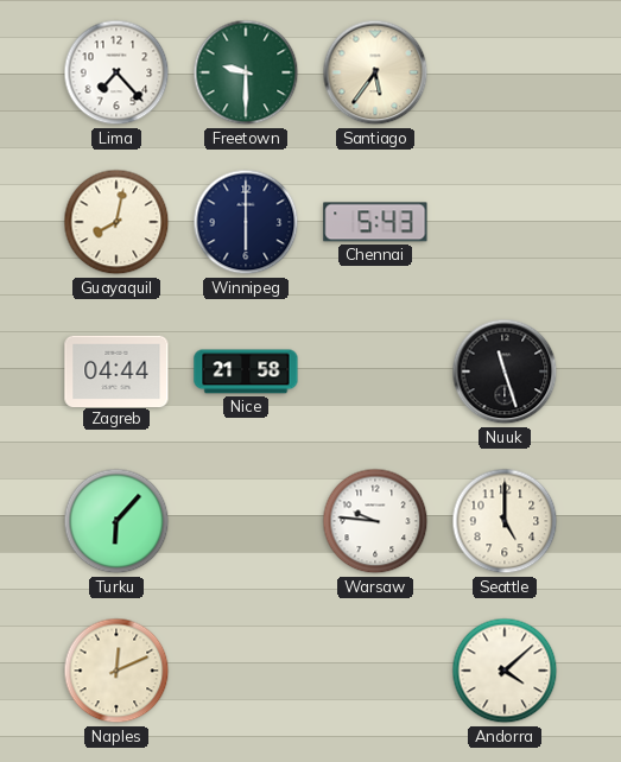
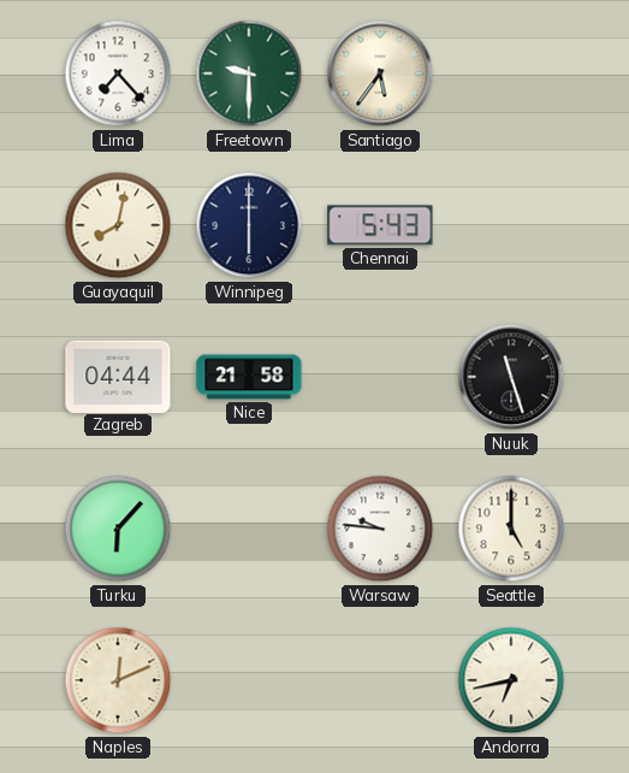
Andorra: 4:08 -> 6:43 (511, 680)
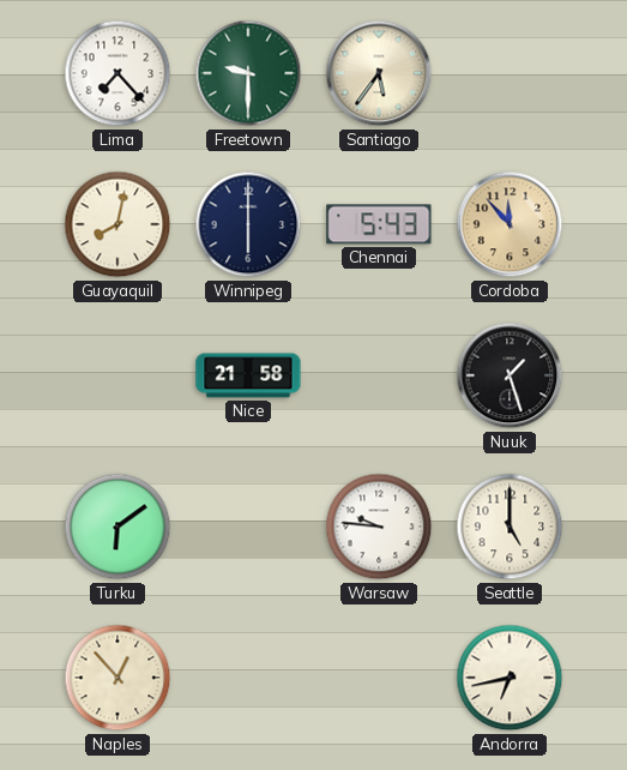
Cordoba: none -> 11:53 (510, 224)
Zagreb: 04:44 -> none (118, 376)
Nuuk: 11:27 -> 1:27 (510, 375)
Turku: 6:07 -> 6:09 (117, 527)
Naples: 12:11 -> 12:53 (117, 678)
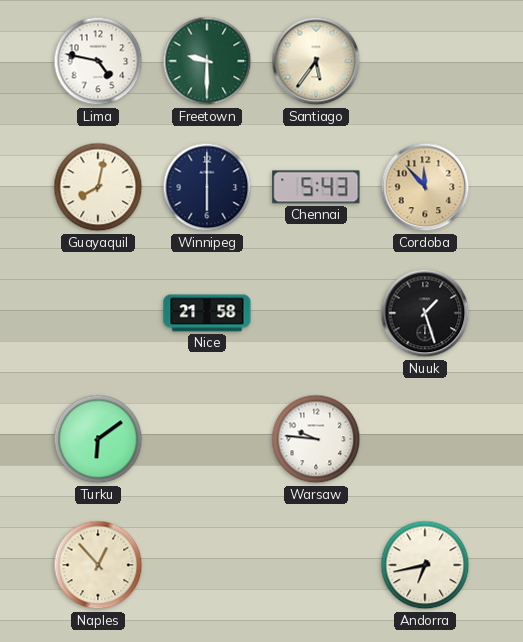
Lima: 7:23 -> 4:47 (98, 61)
Seattle: 5:00 -> none (510, 527)
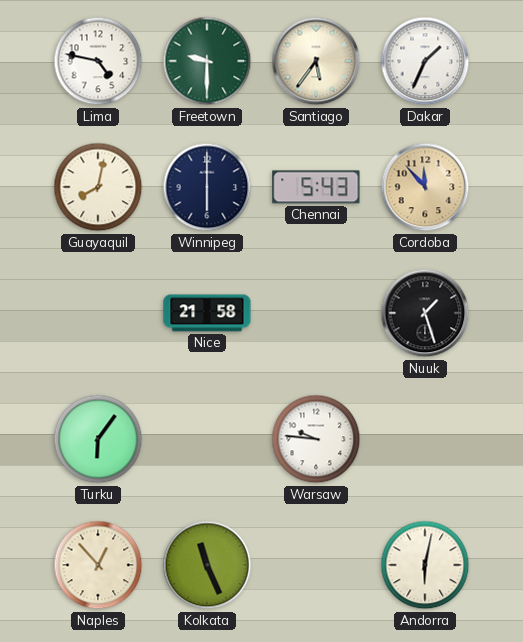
Dakar: none -> 1:34 (425, 61)
Turku: 6:09 -> 6:06 (98, 439)
Kolkata: none -> 11:26 (207, 565)
Andorra: 6:43 -> 6:02 (425, 565)
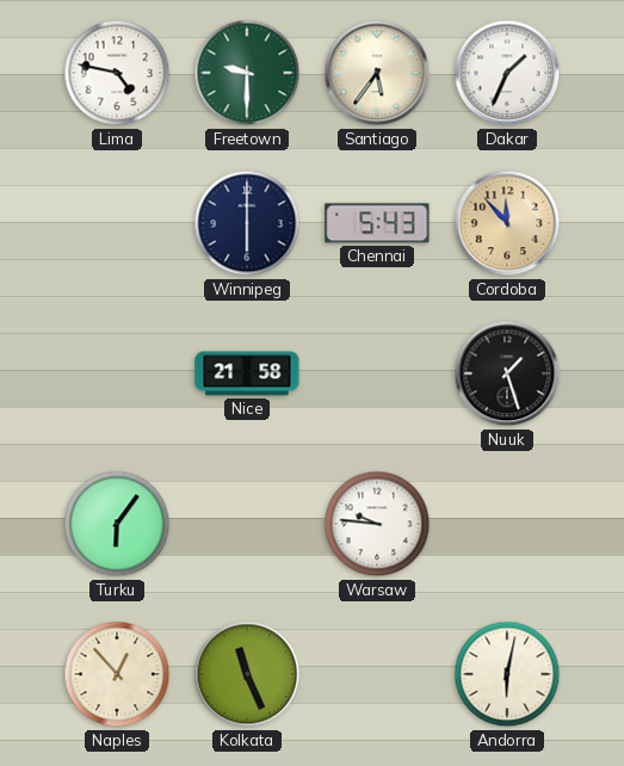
Guayaquil: 8:02 -> none (98, 187)
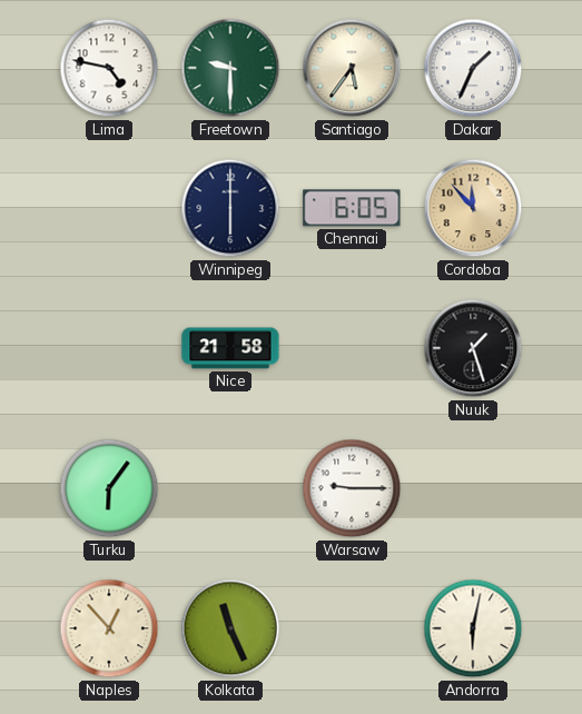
Chennai: 5:43 -> 6:05 (352, 208)
Warsaw: 9:46 -> 9:15 (352, 488)
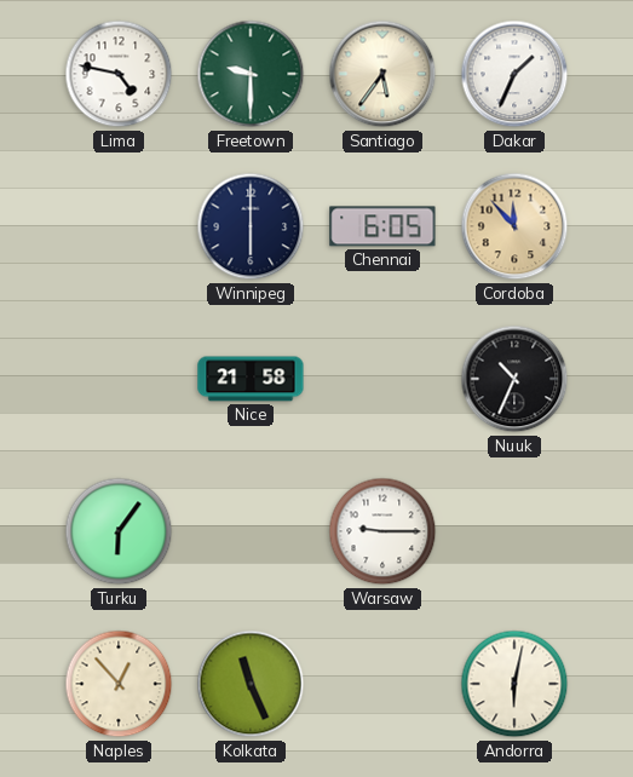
Nuuk: 1:27 -> 10:34 (514, 379)
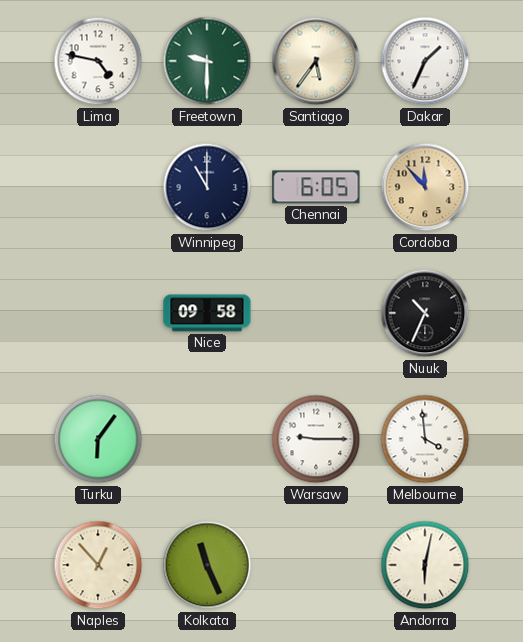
Winnipeg: 6:00 -> 11:00 (207, 187)
Nice: 21:58 -> 09:58 (207, 313)
Melbourne: none -> 3:59 (425, 439)
